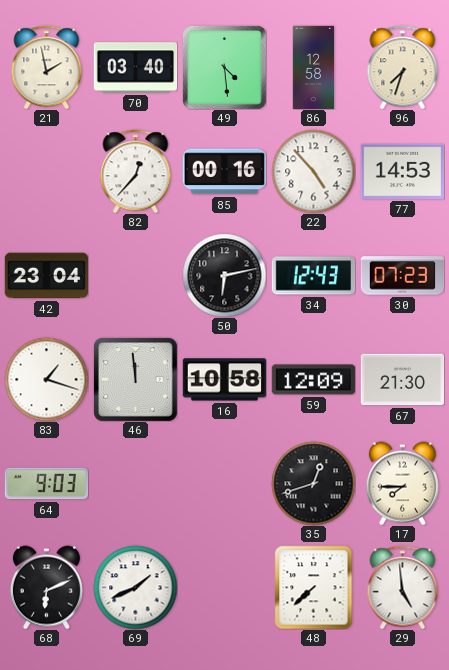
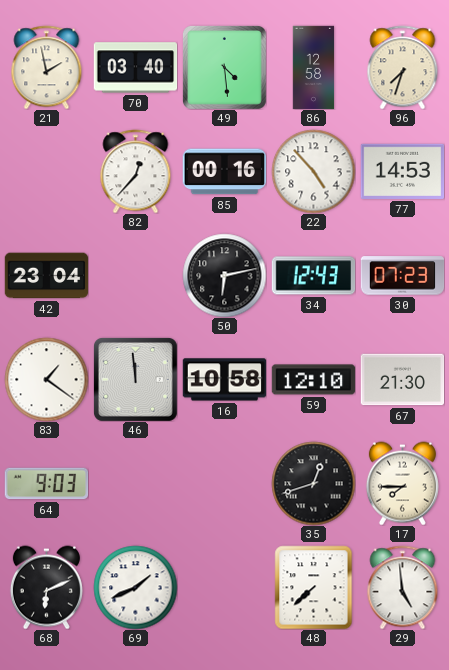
83: 1:18 -> 1:21 (46, 379)
59: 12:09 -> 12:10 (313, 380)
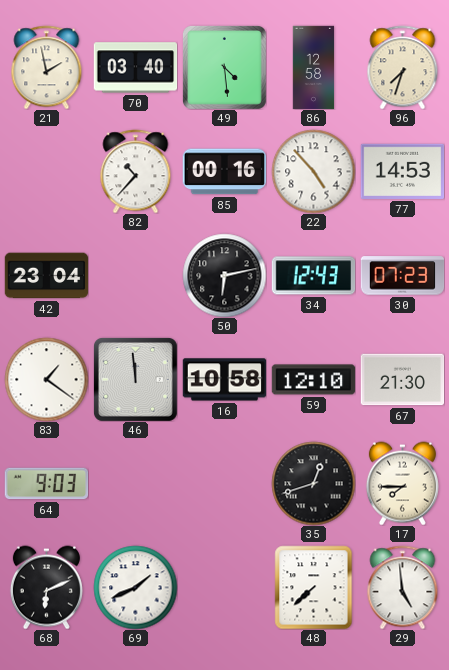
82: 12:37 -> 10:37 (136, 171)
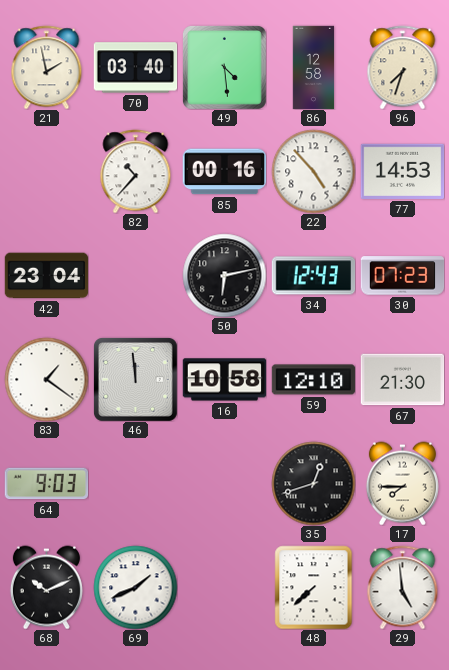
68: 6:11 -> 10:11 (46, 587)
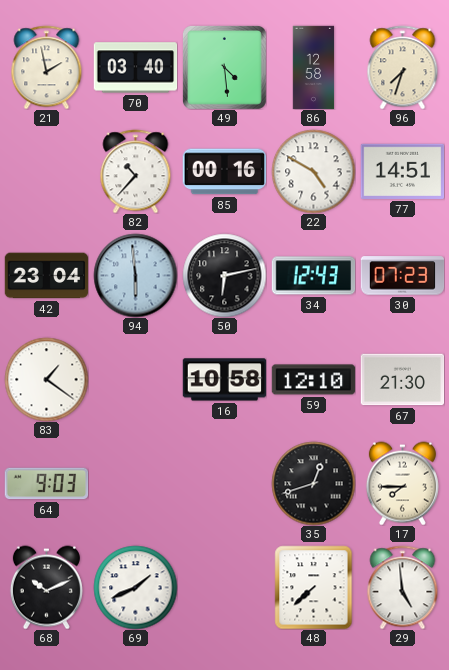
22: 4:53 -> 4:50 (313, 171)
77: 14:53 -> 14:51 (402, 171)
94: none -> 5:59 (135, 275)
46: 11:59 -> none (135, 379)
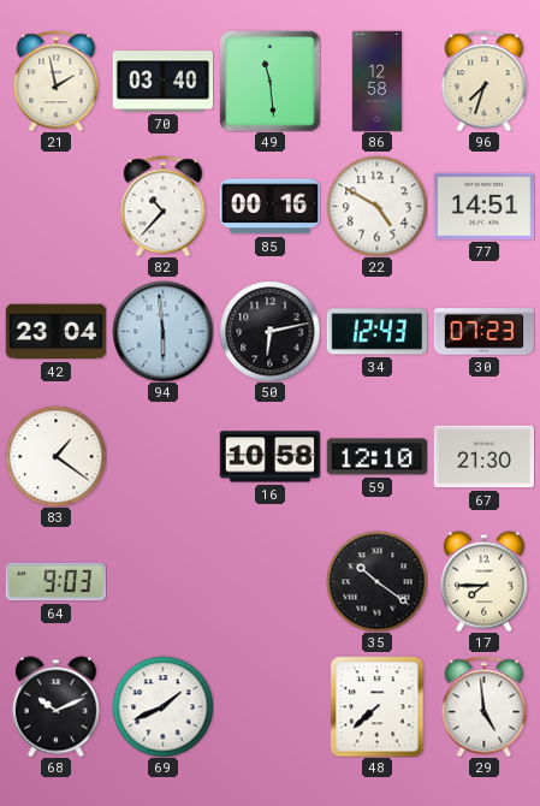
49: 4:29 -> 11:29 (269, 81)
35: 12:42 -> 10:21 (376, 581)
